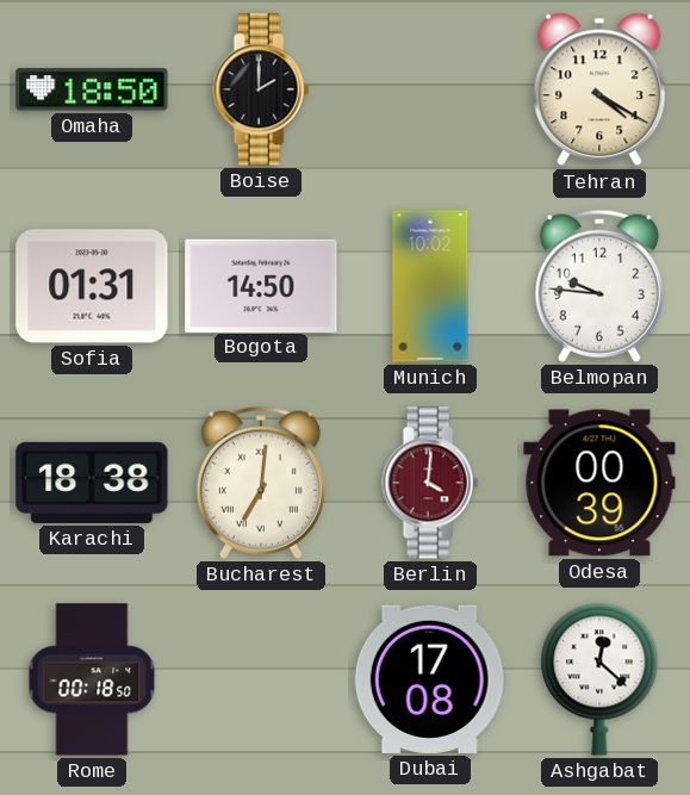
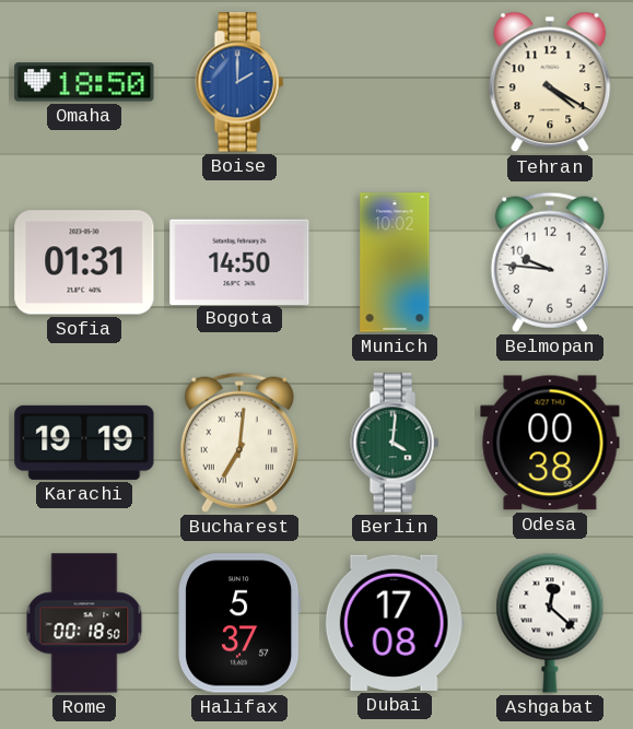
Boise dial: black -> blue (239, 82)
Karachi: 18:38 -> 19:19 (84, 443)
Berlin dial: burgundy -> green (395, 443)
Odesa: 00:39 -> 00:38 (550, 443)
Halifax: none -> 5:37 (241, 623)
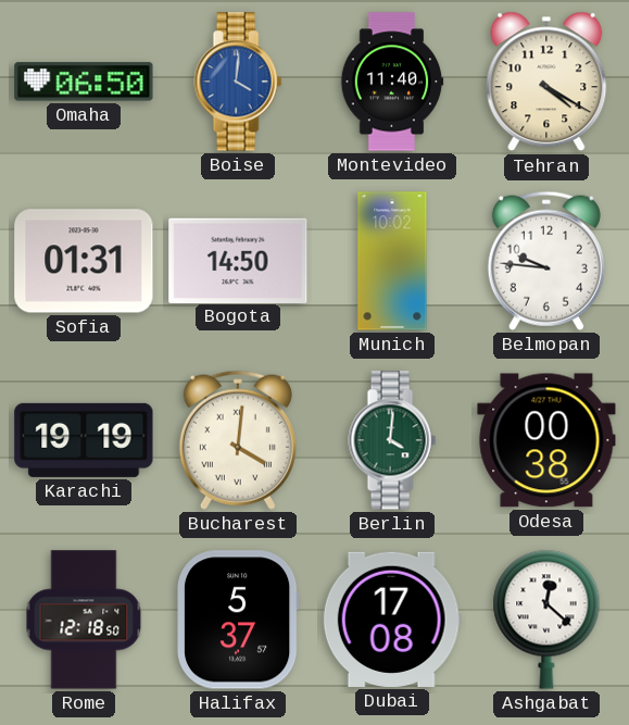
Omaha: 18:50 -> 06:50 (84, 82)
Boise: 2:00 -> 4:01 (238, 82)
Montevideo: none -> 11:40 (392, 82)
Bucharest: 7:01 -> 4:01 (238, 440)
Rome: 00:18 -> 12:18 (84, 620)
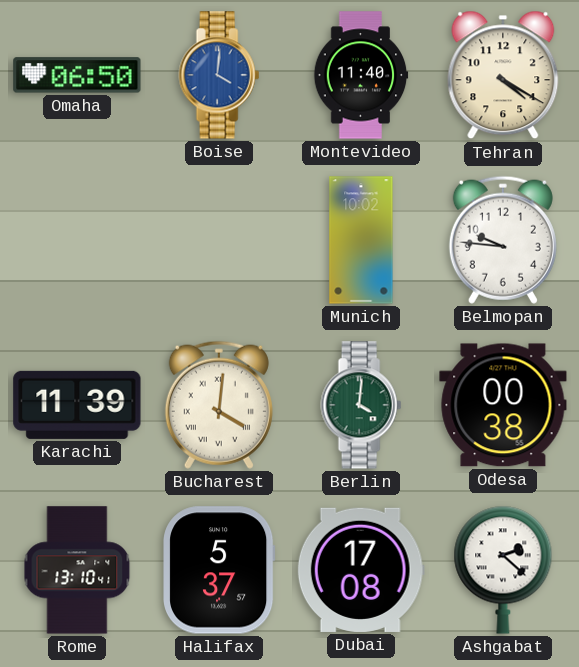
Sofia: 01:31 -> none (84, 261)
Bogota: 14:50 -> none (238, 260)
Karachi: 19:19 -> 11:39 (77, 405)
Rome: 12:18 -> 13:10 (77, 570)
Ashgabat: 12:22 -> 2:22 (503, 570)
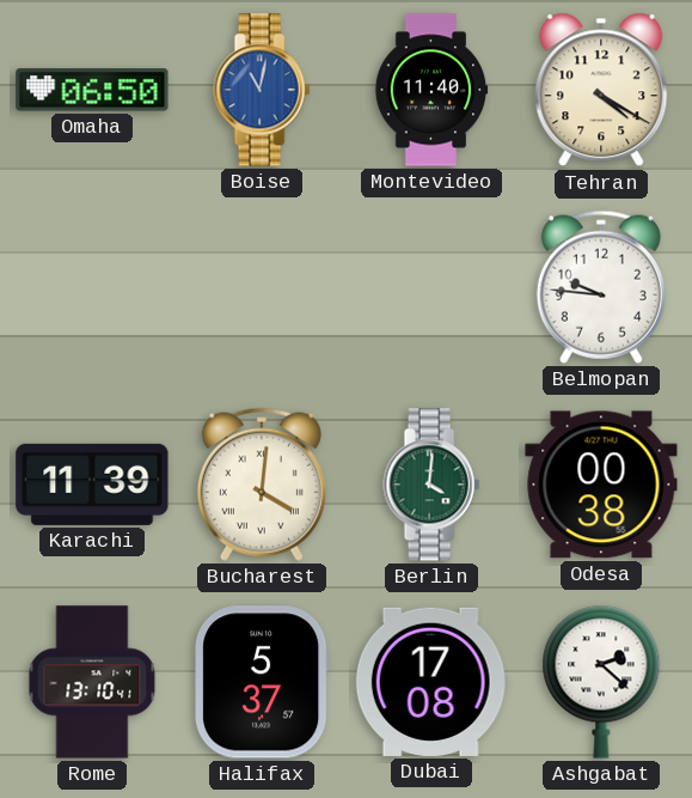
Boise: 4:01 -> 11:02 (262, 90)
Munich: 10:02 -> none (361, 240)
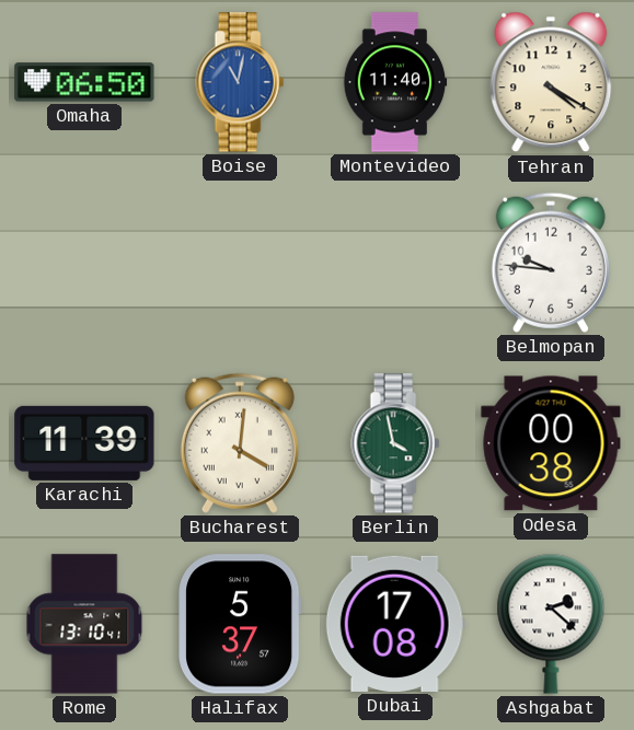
Berlin: 4:01 -> 3:58 (395, 443)
